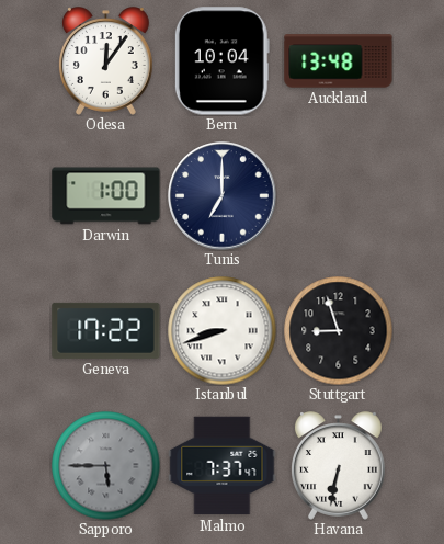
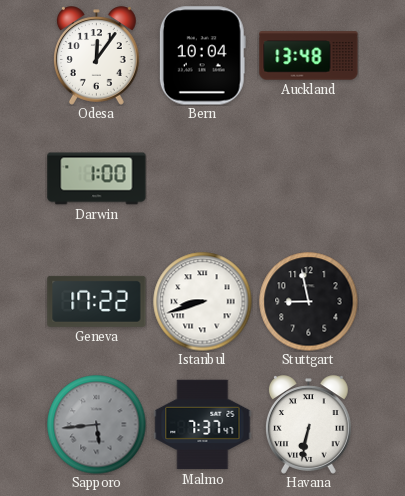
Tunis: 7:00 -> none (223, 196)
Stuttgart: 8:57 -> 8:58 (309, 302)
Sapporo: 5:45 -> 5:44 (97, 425)
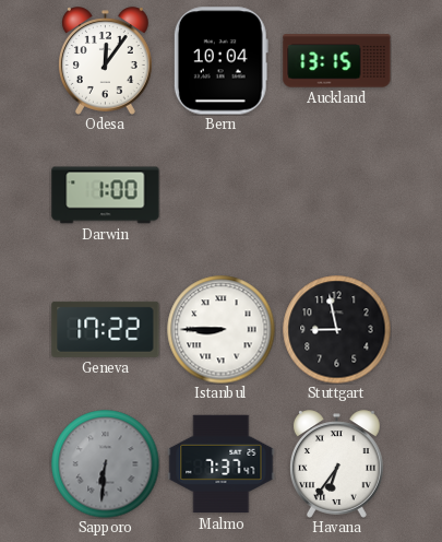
Auckland: 13:48 -> 13:15 (337, 61)
Istanbul: 8:42 -> 8:45 (222, 330)
Sapporo: 5:44 -> 6:31 (106, 464)
Havana: 6:32 -> 6:36 (336, 464)
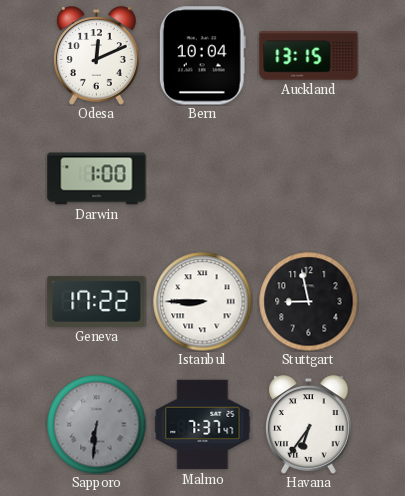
Odesa: 12:06 -> 12:11 (96, 56)
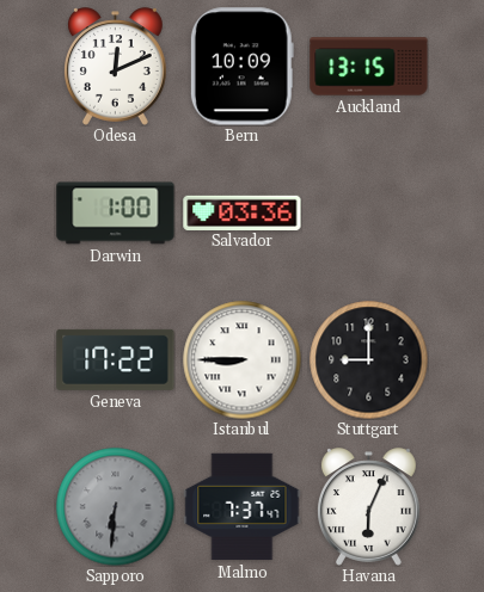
Bern: 10:04 -> 10:09 (241, 67)
Salvador: none -> 03:36 (243, 212)
Stuttgart: 8:58 -> 9:00 (369, 360)
Havana: 6:36 -> 6:04 (368, 507)
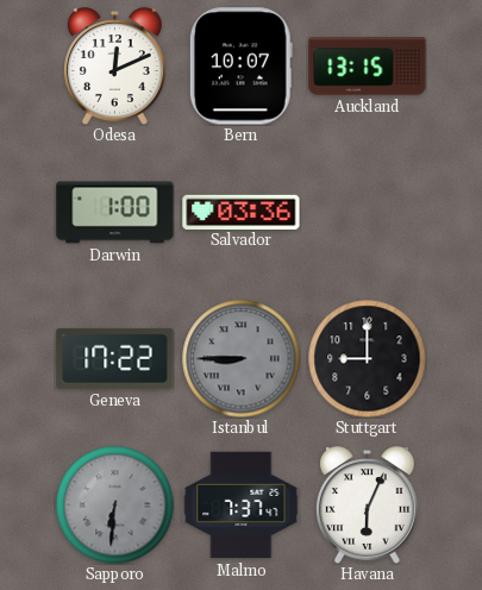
Bern: 10:09 -> 10:07 (240, 67)
Istanbul dial: white -> grey (242, 359)
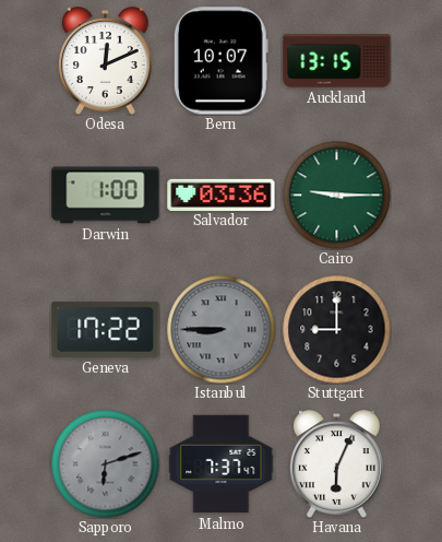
Cairo: none -> 9:15 (337, 196)
Sapporo: 6:31 -> 6:12 (106, 464)
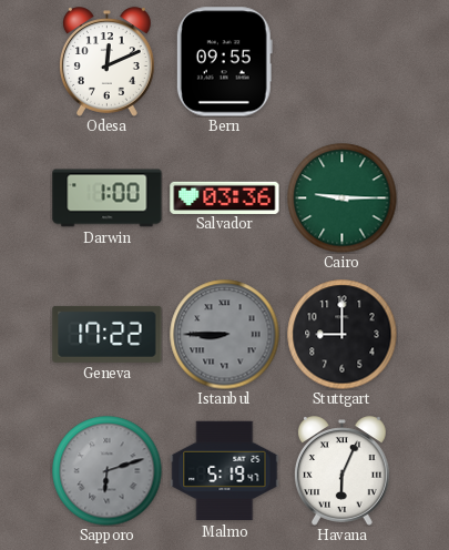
Bern: 10:07 -> 09:55 (224, 62)
Auckland: 13:15 -> none (337, 61)
Malmo: 7:37 -> 5:19 (225, 471)
